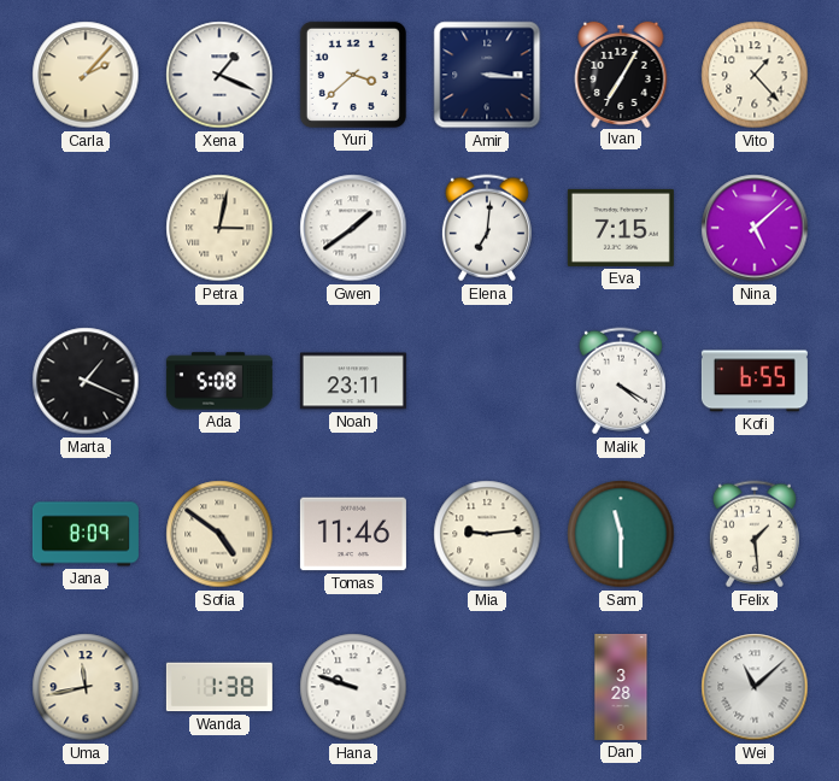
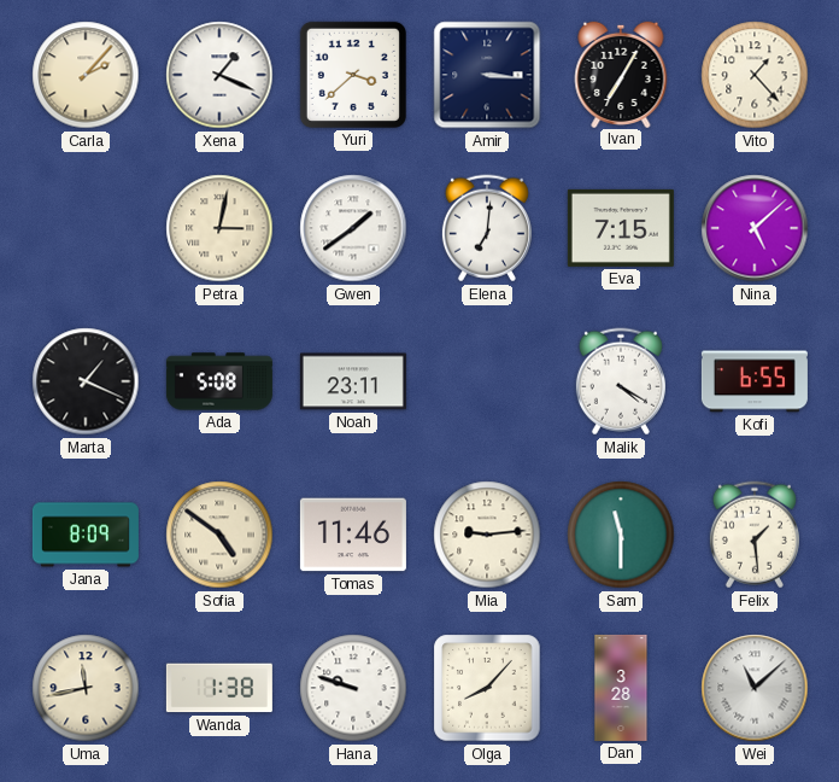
Olga: none -> 8:07 (487, 688)
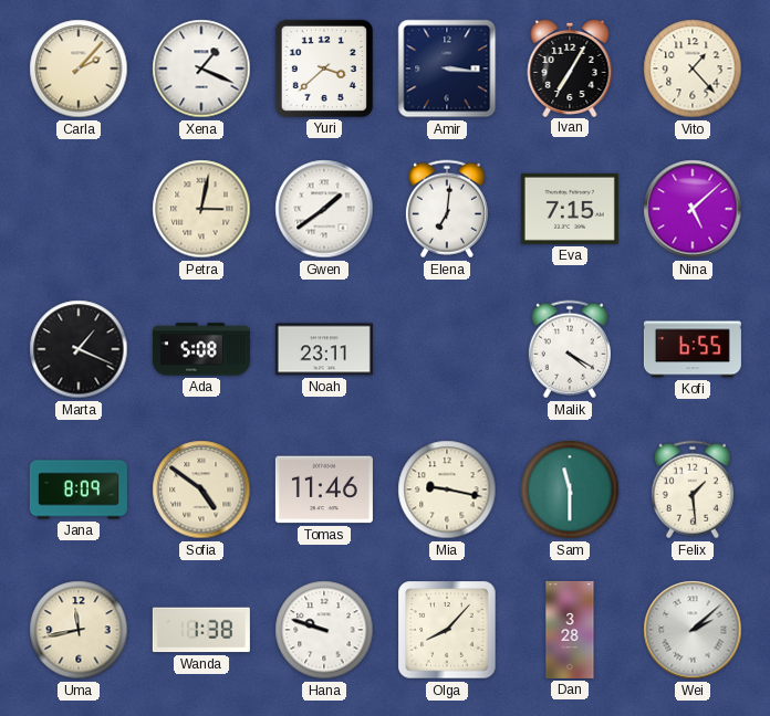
Mia: 9:14 -> 9:17 (447, 489)
Wei: 11:08 -> 2:08 (693, 630)
